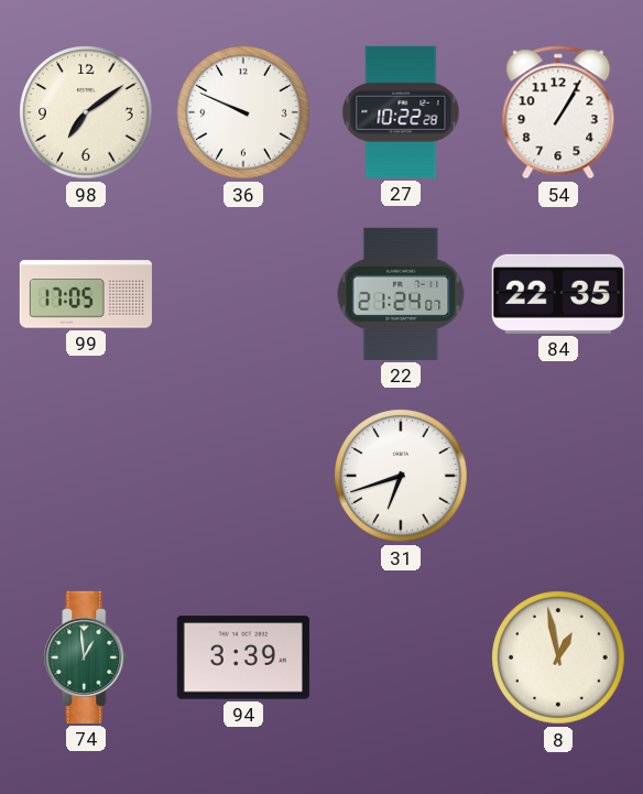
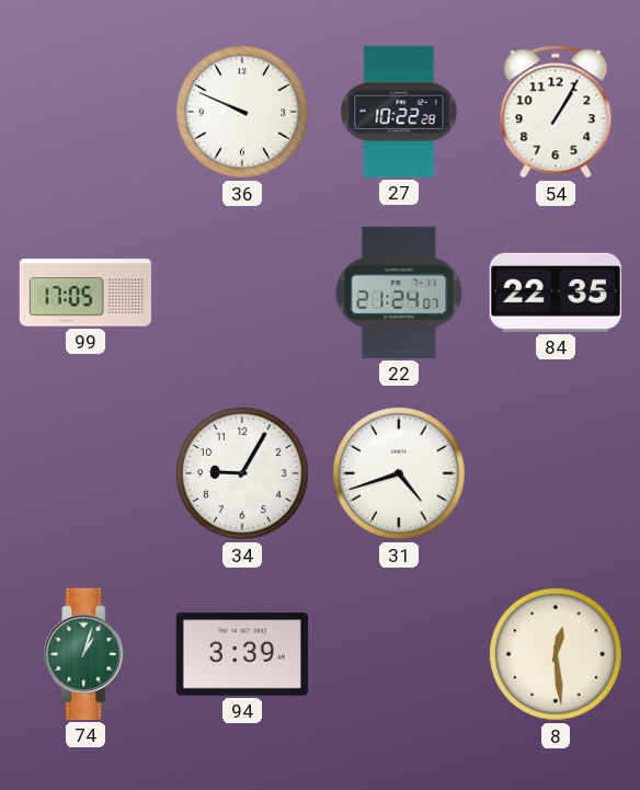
98: 7:09 -> none (86, 112)
34: none -> 9:05 (242, 473)
31: 6:42 -> 4:42 (399, 473)
74: 12:59 -> 1:03 (85, 654)
8: 12:58 -> 12:29 (556, 654)
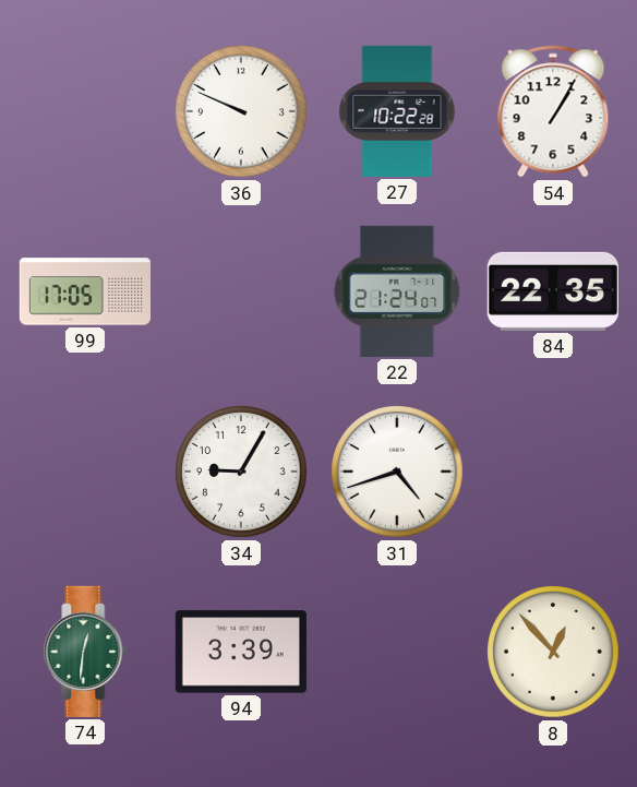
74: 1:03 -> 12:31 (85, 652)
8: 12:29 -> 12:53 (553, 652)
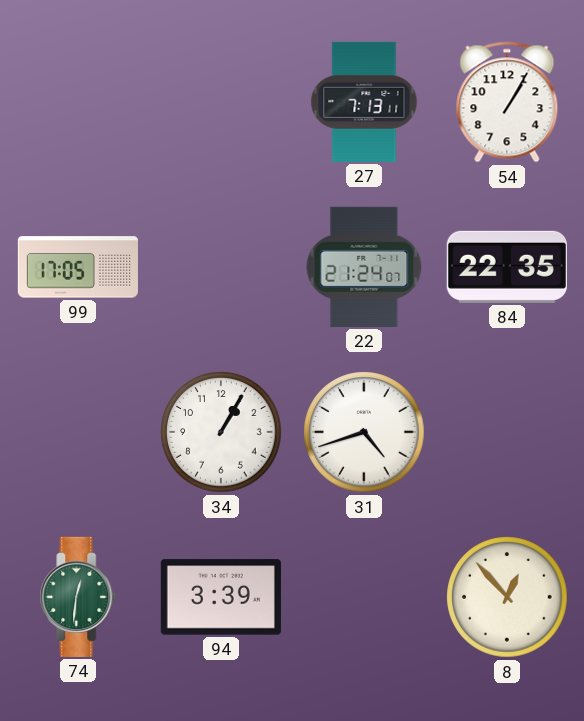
36: 9:49 -> none (241, 111)
27: 10:22 -> 7:13 (364, 102)
34: 9:05 -> 1:05 (221, 432)
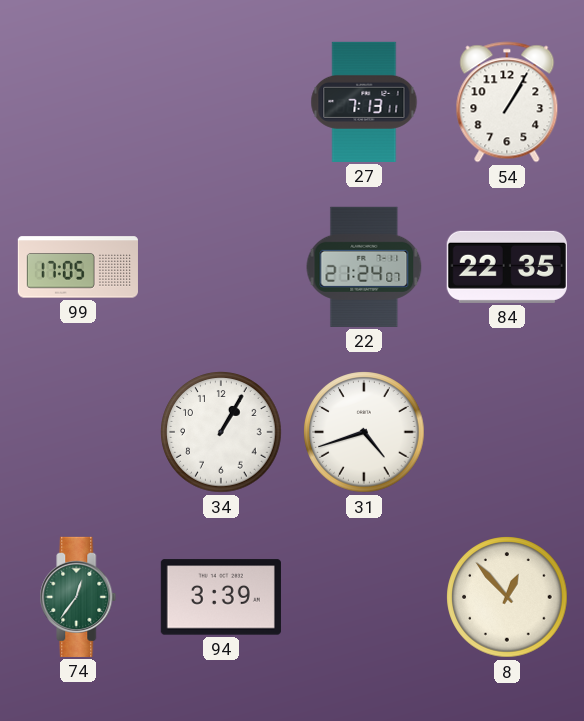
74: 12:31 -> 12:36 (78, 597)
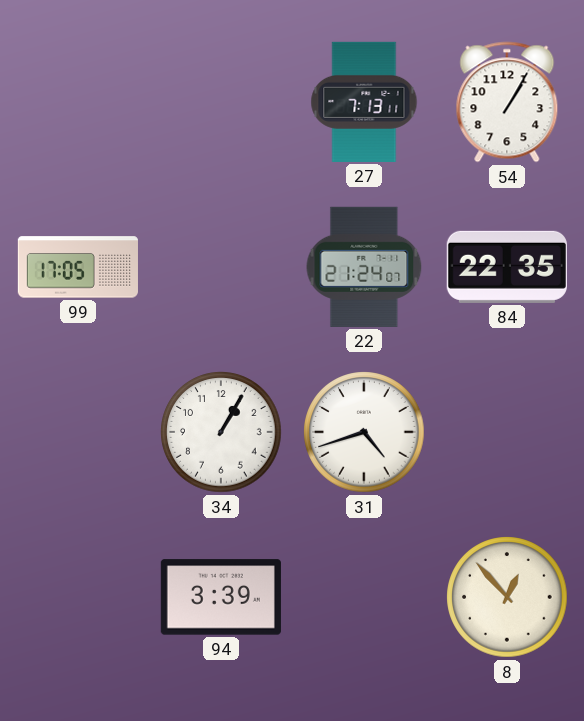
74: 12:36 -> none (78, 597)
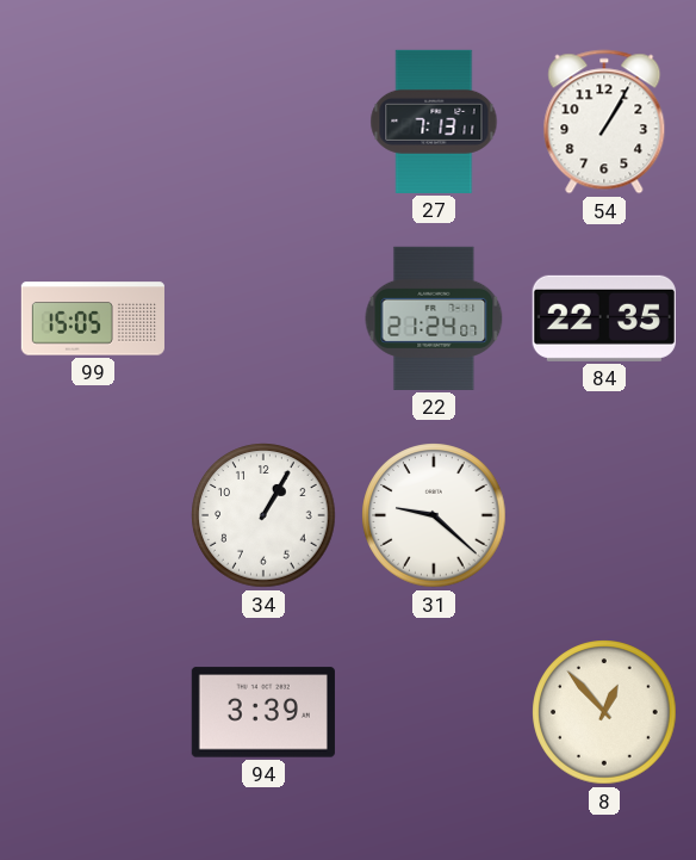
99: 17:05 -> 15:05 (93, 318)
31: 4:42 -> 9:22 (434, 515)
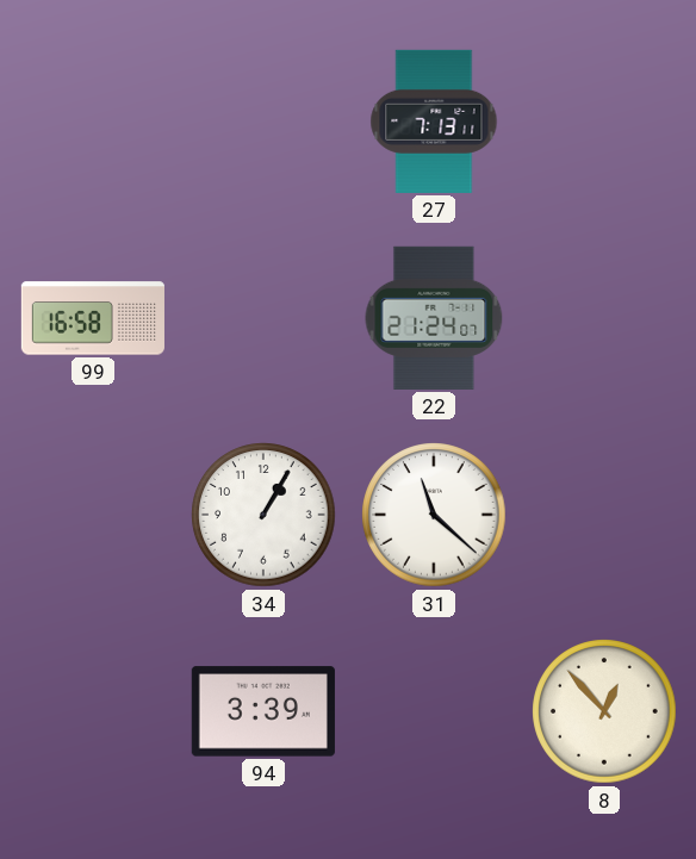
54: 1:05 -> none (604, 122)
99: 15:05 -> 16:58 (93, 318)
84: 22:35 -> none (604, 318)
31: 9:22 -> 11:22 (434, 515)
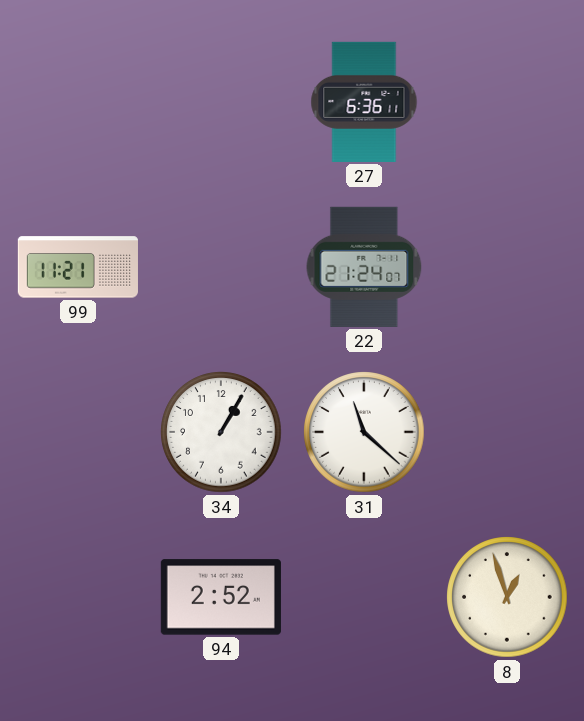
27: 7:13 -> 6:36 (364, 102)
99: 16:58 -> 11:21 (78, 267)
94: 3:39 -> 2:52 (221, 597)
8: 12:53 -> 12:57 (507, 597)
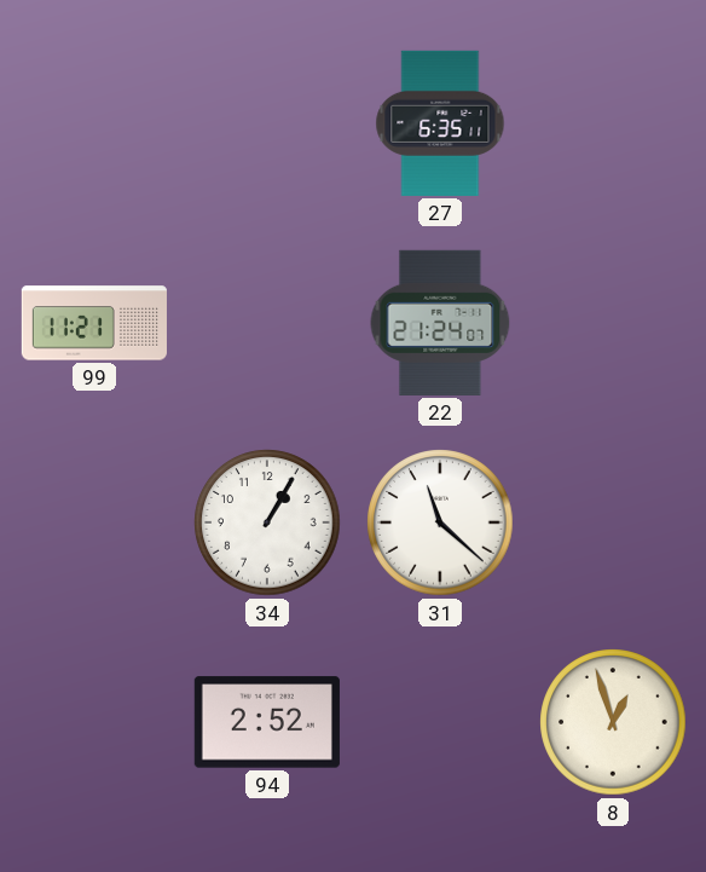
27: 6:36 -> 6:35 (440, 123)
